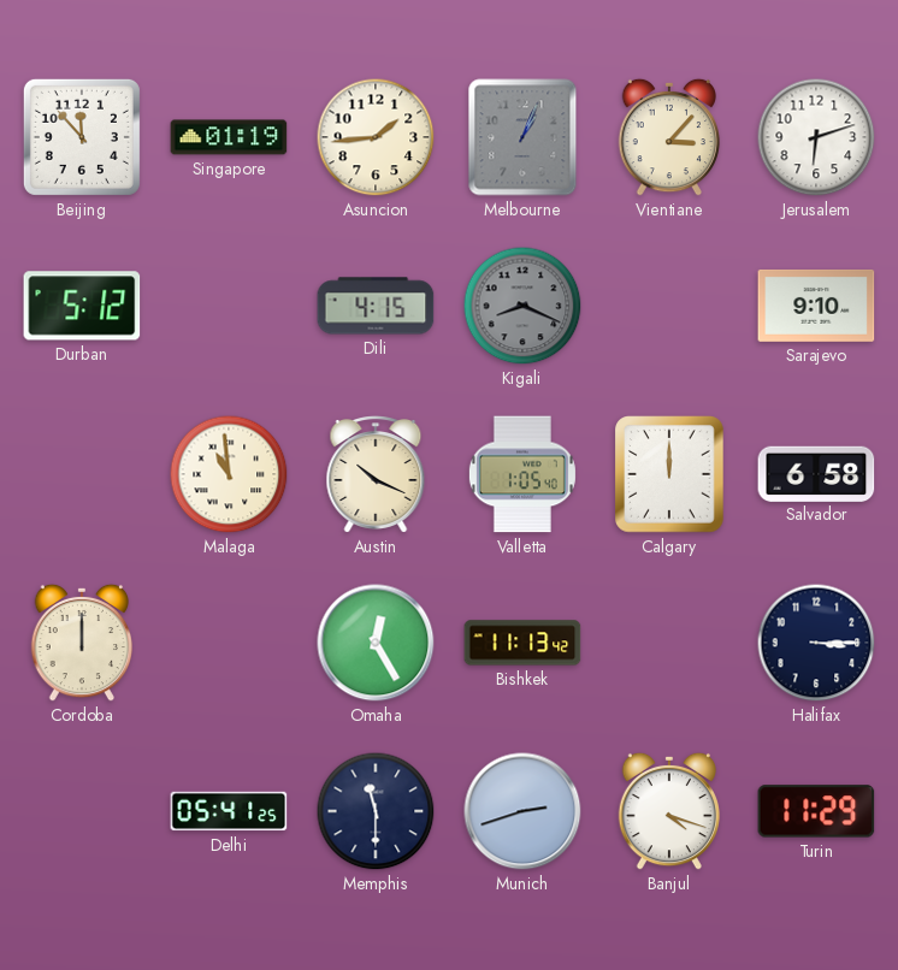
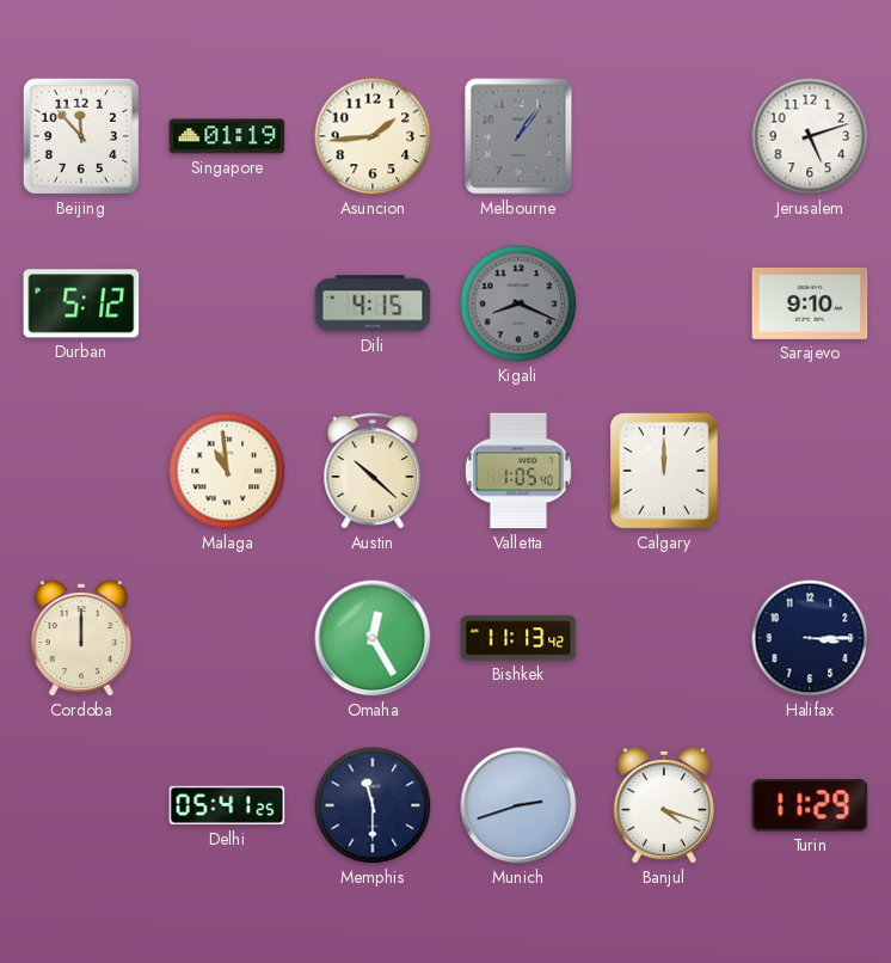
Melbourne: 1:04 -> 1:06 (518, 136)
Vientiane: 3:07 -> none (668, 137)
Jerusalem: 6:12 -> 5:12 (810, 136)
Austin: 10:19 -> 10:22 (373, 472)
Salvador: 6:58 -> none (816, 473)
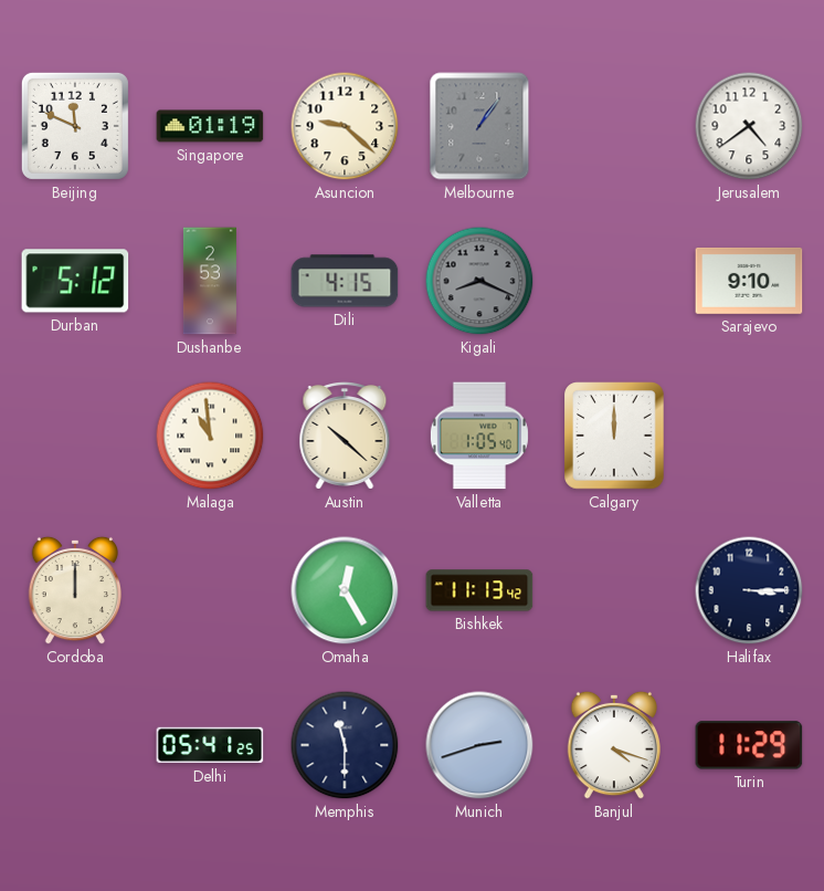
Beijing: 11:53 -> 11:49 (75, 126)
Asuncion: 1:44 -> 9:22 (345, 126)
Jerusalem: 5:12 -> 4:39 (749, 126)
Dushanbe: none -> 2:53 (210, 281)
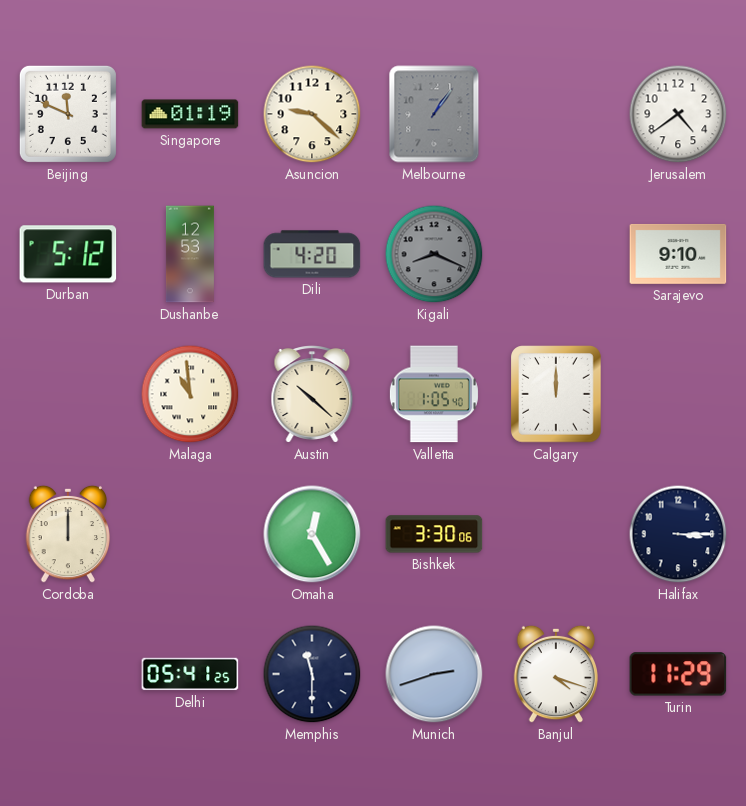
Dushanbe: 2:53 -> 12:53 (190, 254)
Dili: 4:15 -> 4:20 (312, 254)
Bishkek: 11:13 -> 3:30 (434, 534)
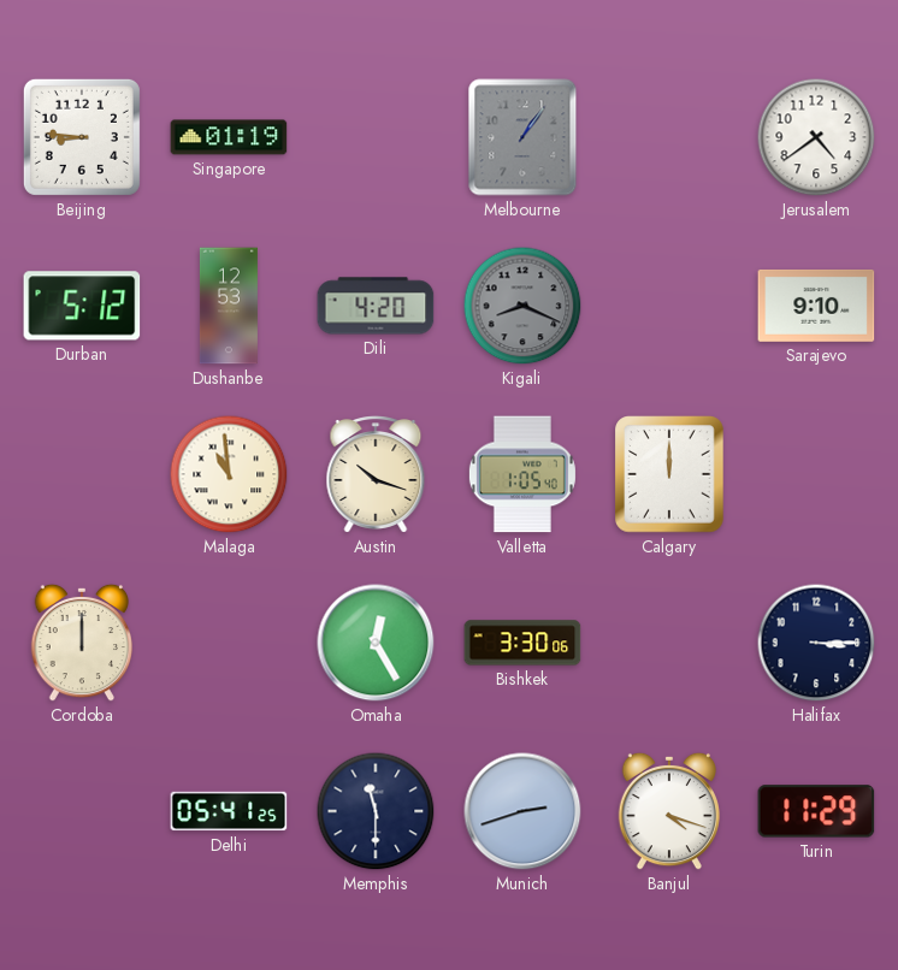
Beijing: 11:49 -> 8:46 (82, 137)
Asuncion: 9:22 -> none (312, 114)
Austin: 10:22 -> 10:18 (376, 475)
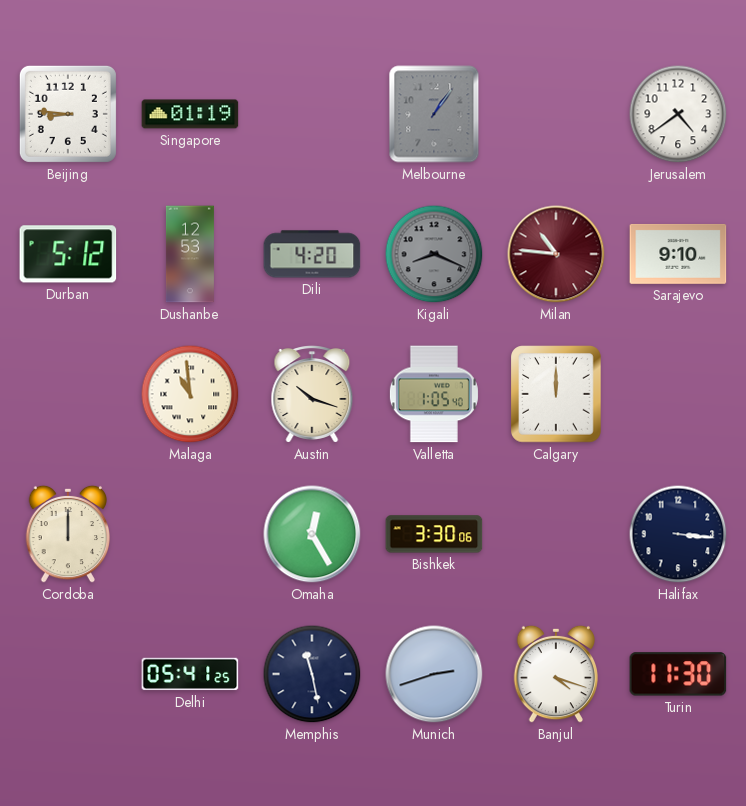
Milan: none -> 10:46 (556, 254)
Halifax: 3:15 -> 3:16 (678, 534)
Memphis: 11:30 -> 11:28 (312, 674)
Turin: 11:29 -> 11:30 (678, 674)
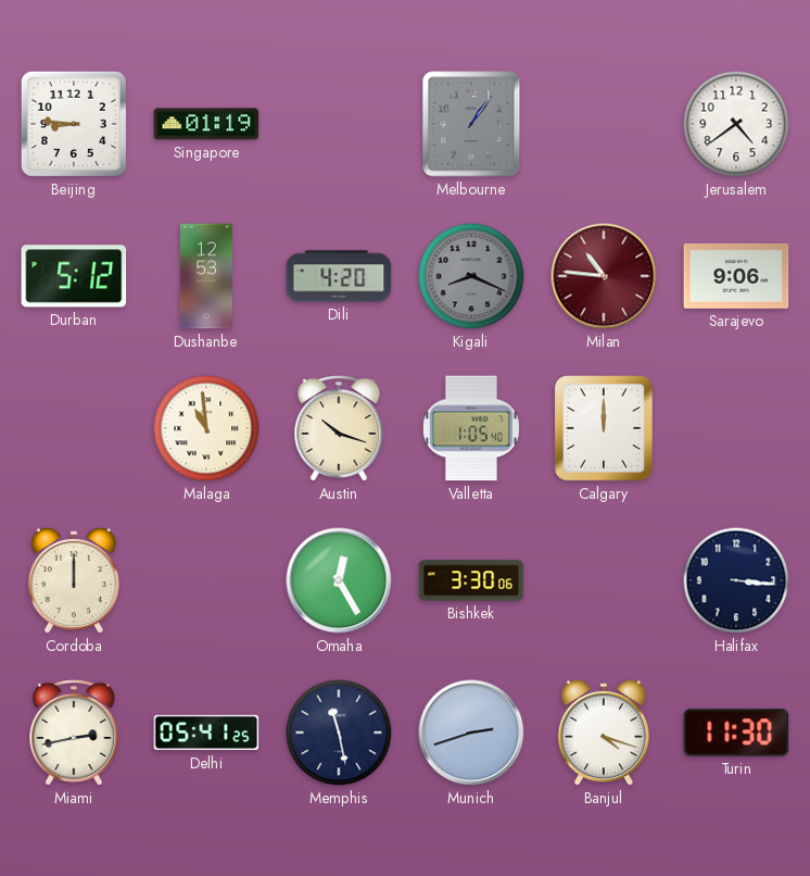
Sarajevo: 9:10 -> 9:06 (736, 276)
Miami: none -> 2:43 (74, 734)
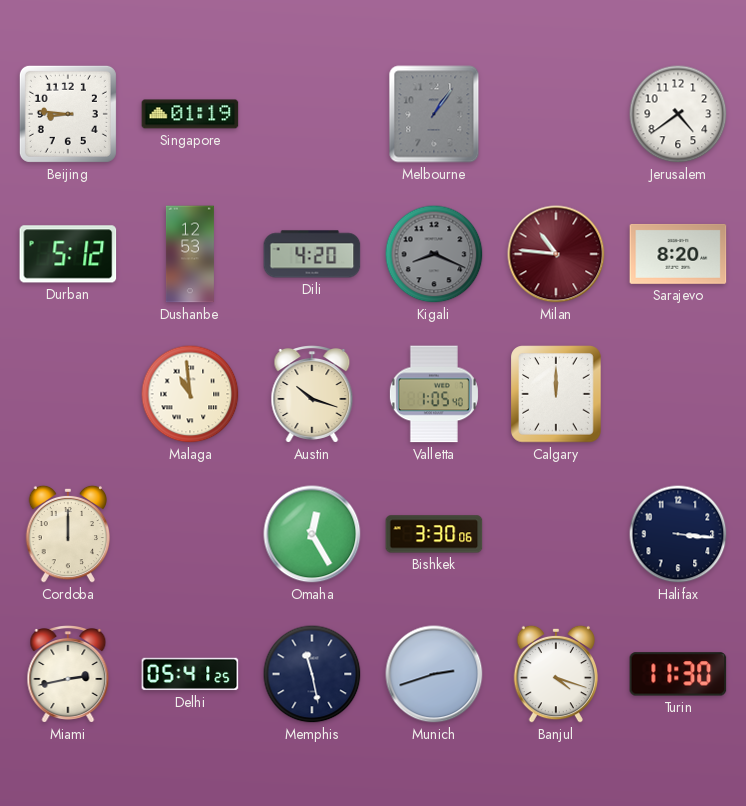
Sarajevo: 9:06 -> 8:20 (678, 254)
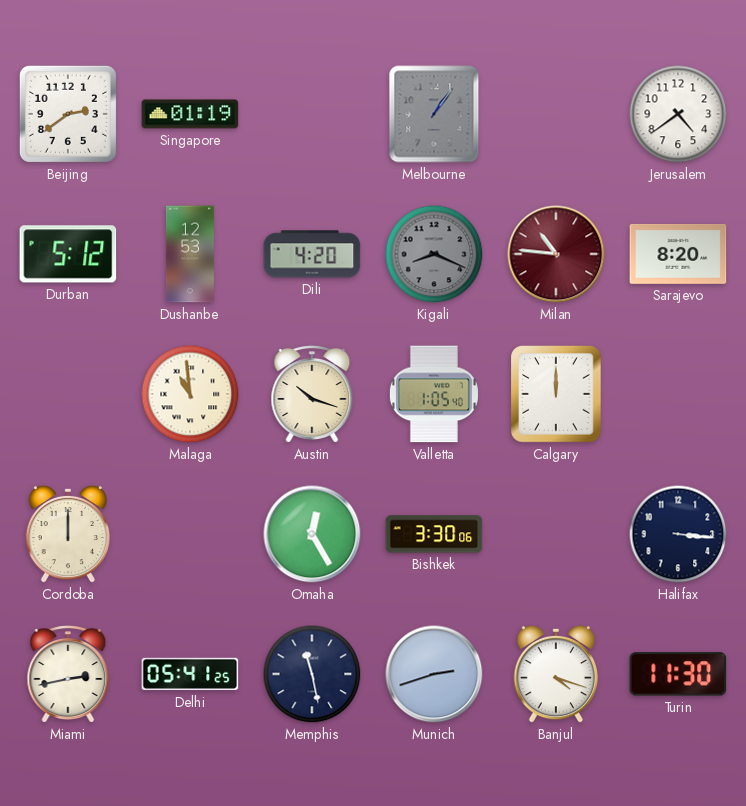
Beijing: 8:46 -> 2:39 (68, 114)
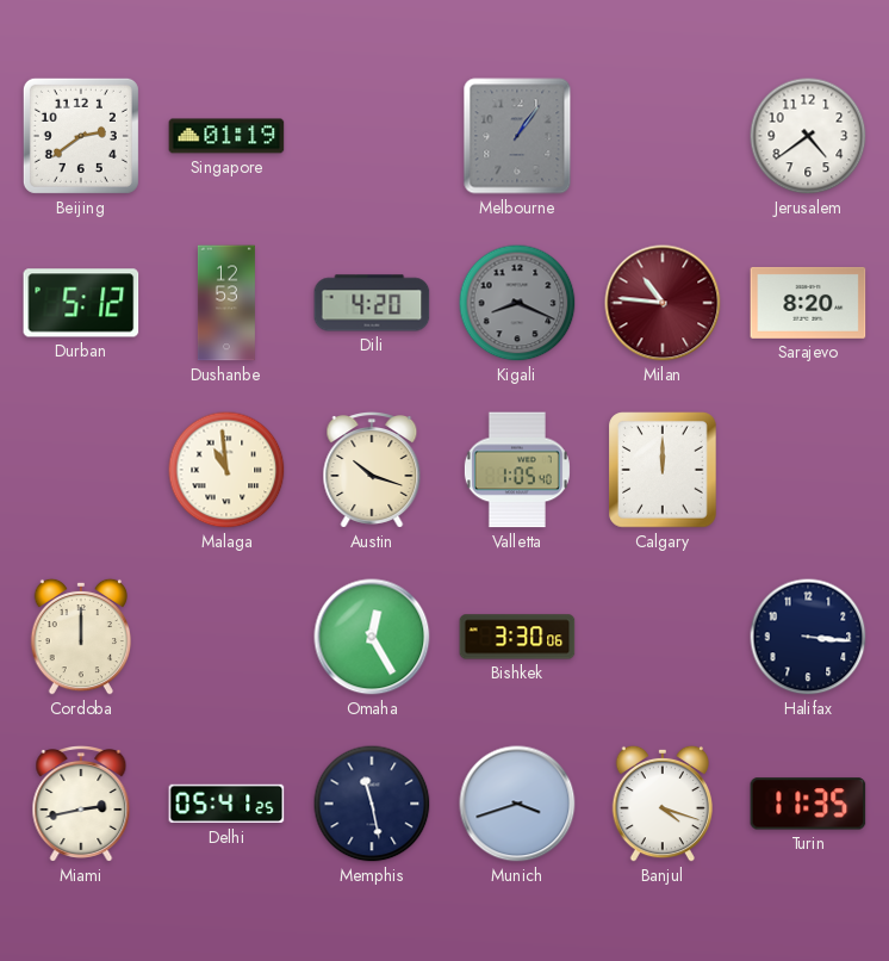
Munich: 2:42 -> 3:42 (517, 804)
Turin: 11:30 -> 11:35 (808, 804)
